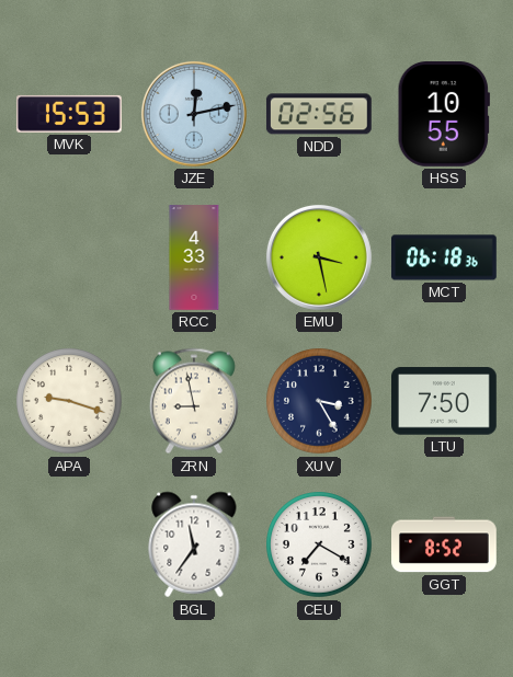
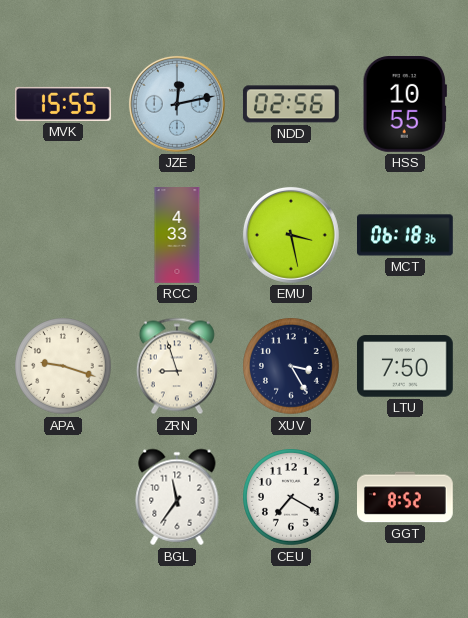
MVK: 15:53 -> 15:55 (64, 104)
ZRN: 8:58 -> 8:57 (177, 366)
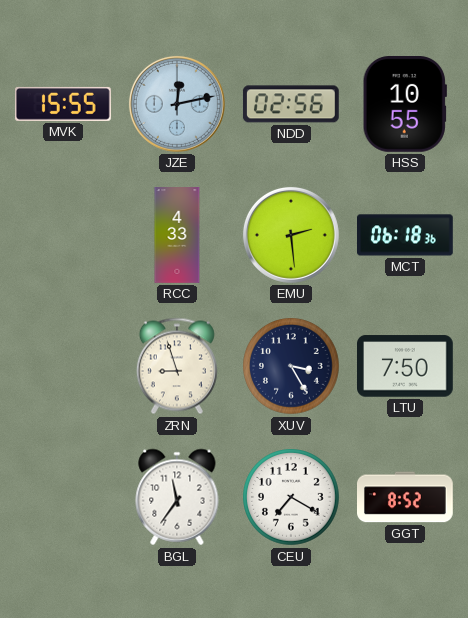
EMU: 3:28 -> 2:29 (291, 235)
APA: 9:18 -> none (63, 366)
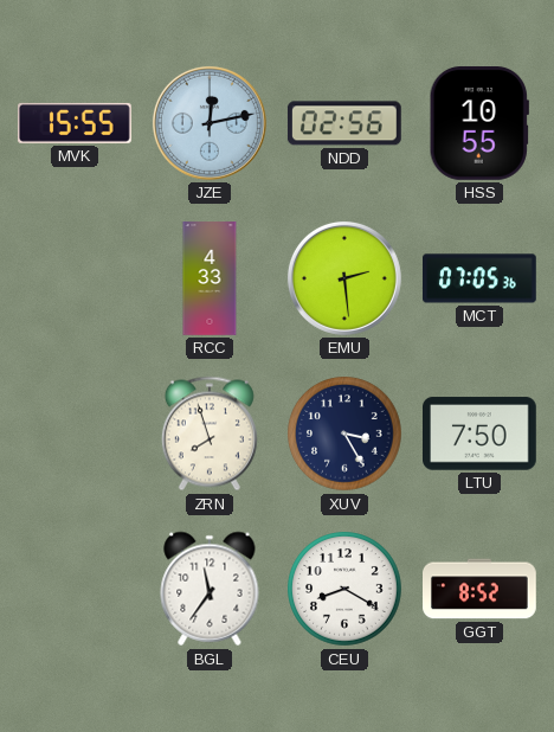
MCT: 06:18 -> 07:05 (481, 278)
ZRN: 8:57 -> 7:57 (210, 434)
CEU: 7:20 -> 8:20 (344, 589)
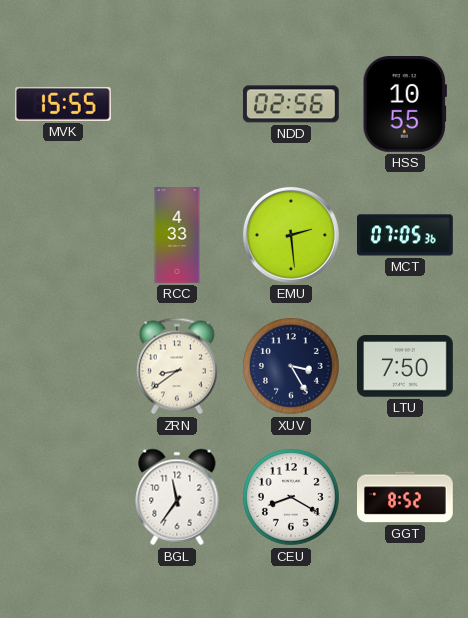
JZE: 12:13 -> none (210, 123)
ZRN: 7:57 -> 8:39 (177, 366)
